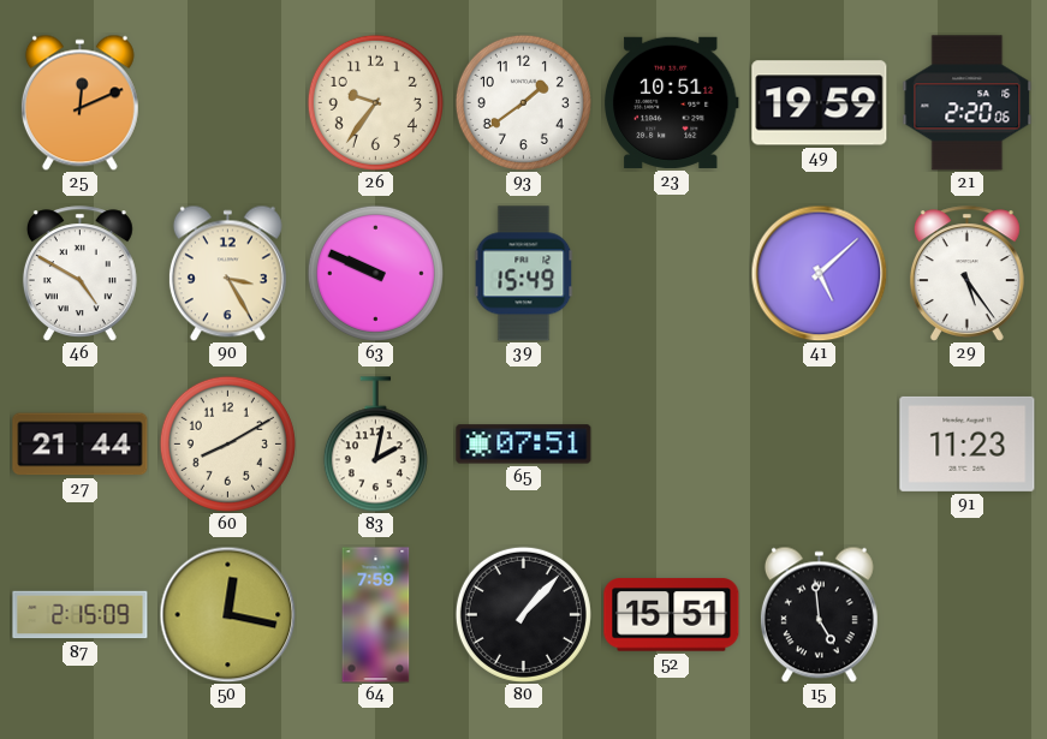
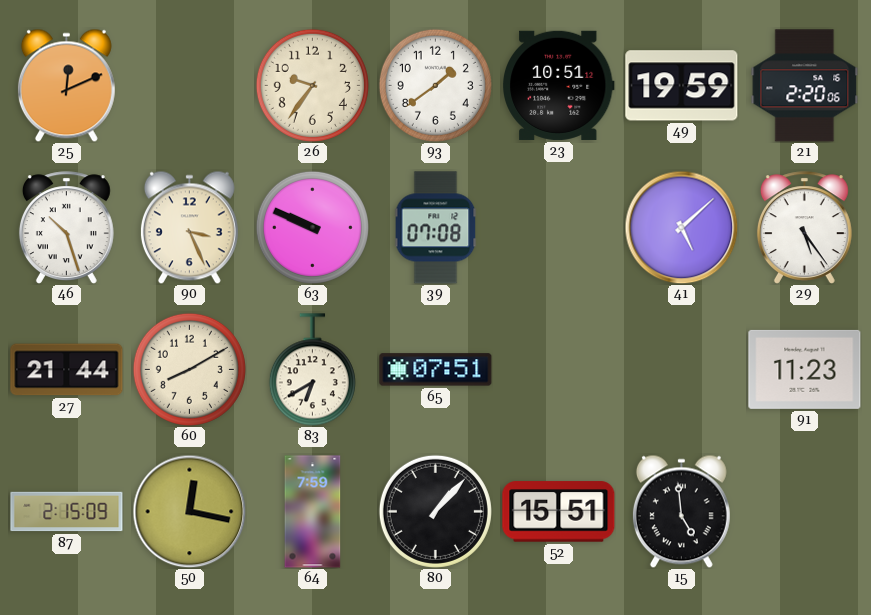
46: 4:50 -> 10:27 (66, 228)
90: 3:25 -> 3:26 (189, 227)
39: 15:49 -> 07:08 (436, 228)
83: 2:02 -> 6:40 (312, 370)
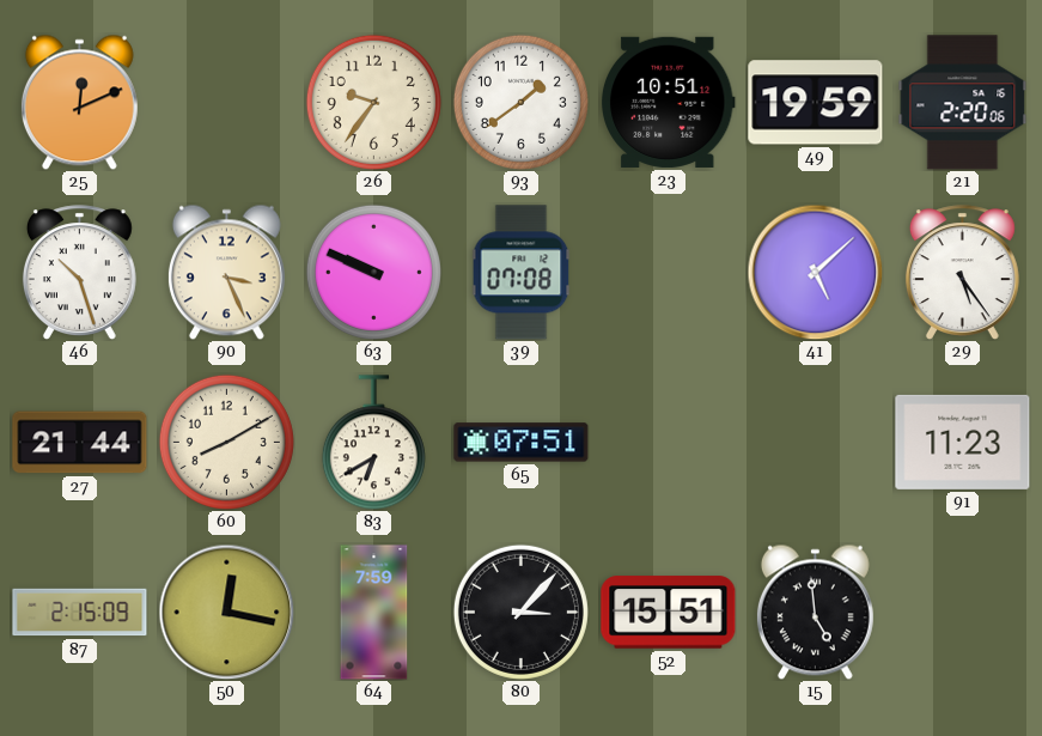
80: 1:07 -> 3:07 (520, 612)
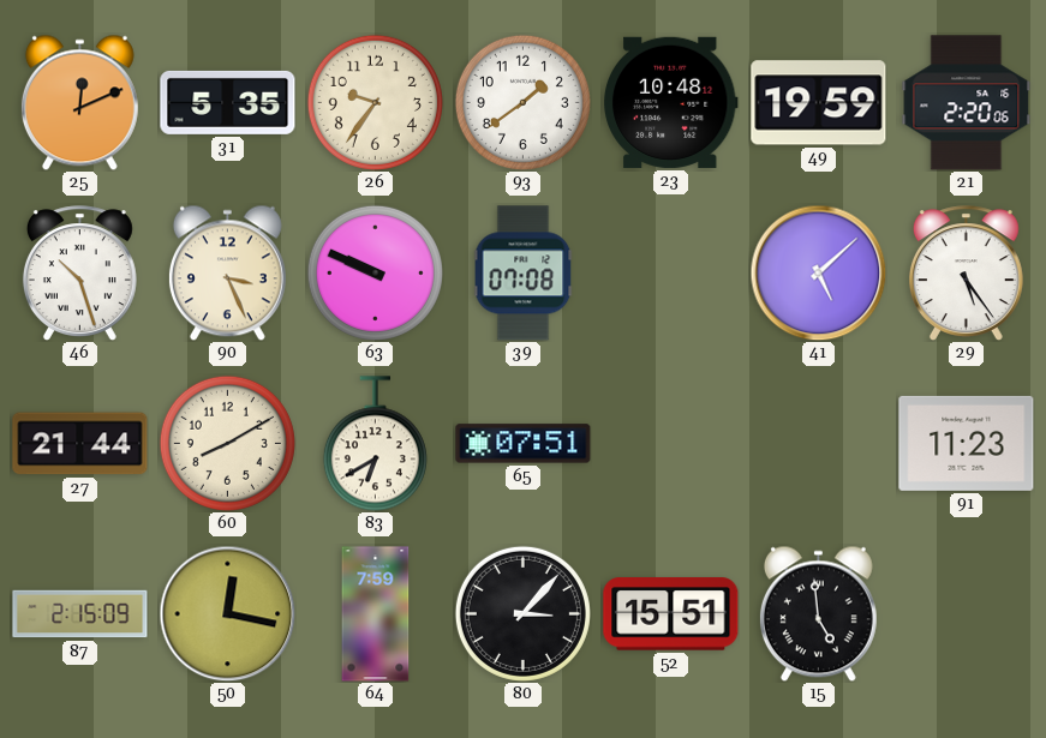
31: none -> 5:35 (228, 102)
23: 10:51 -> 10:48 (670, 102)
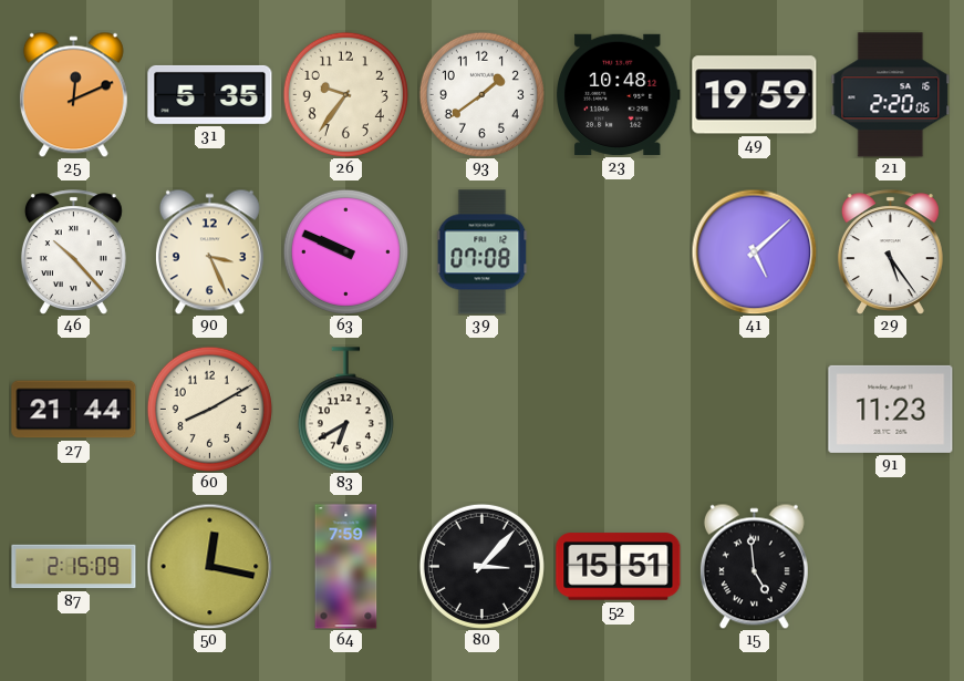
46: 10:27 -> 10:23 (73, 252)
65: 07:51 -> none (524, 444)
